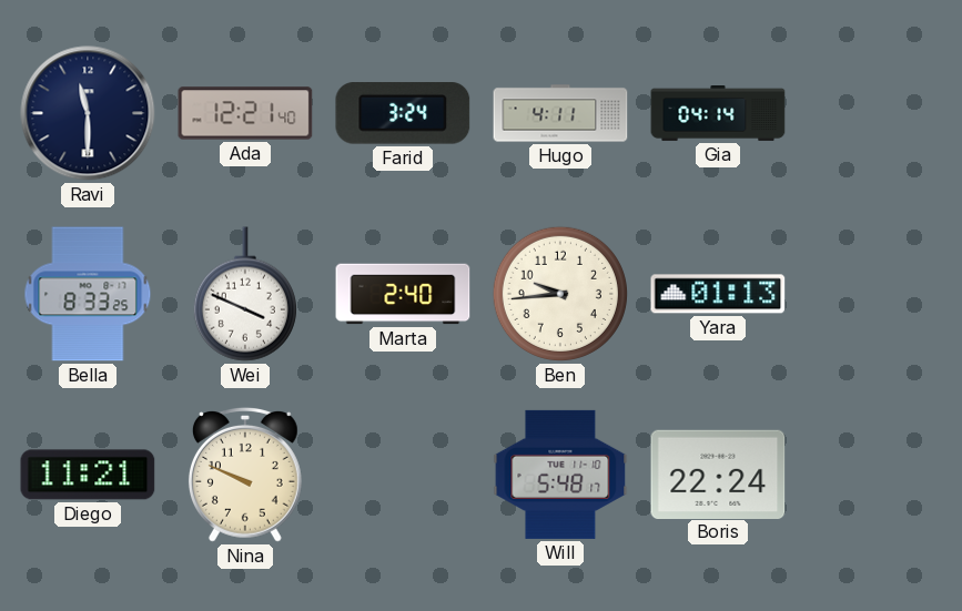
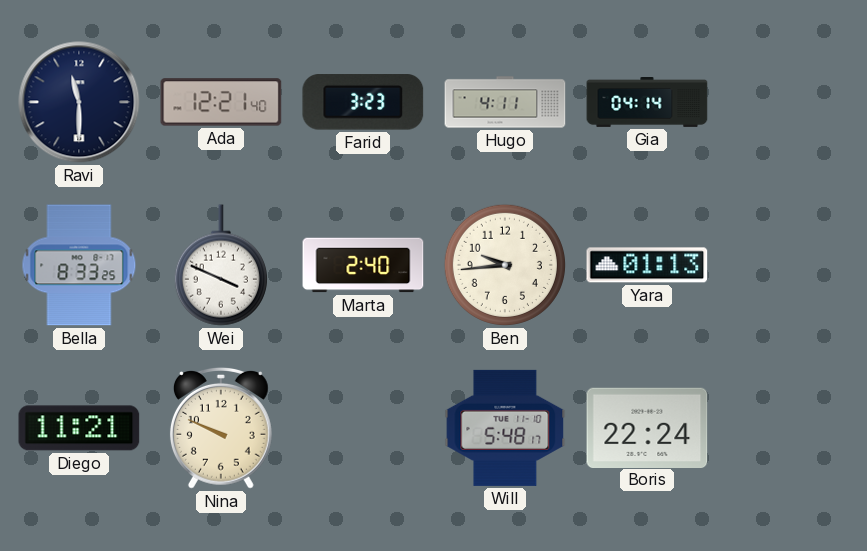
Farid: 3:24 -> 3:23 (363, 102)
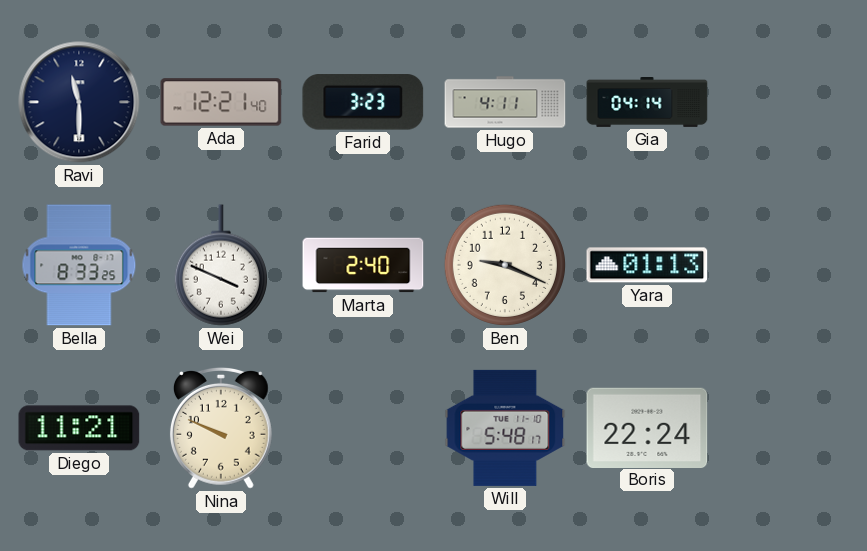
Ben: 9:44 -> 9:19 (505, 265)
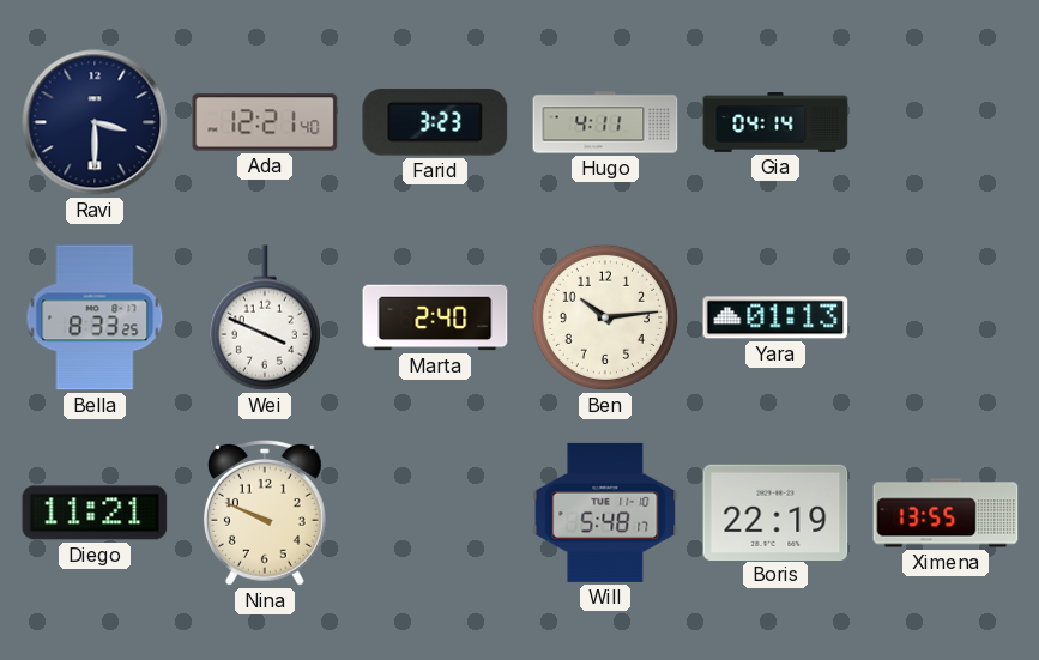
Ravi: 11:30 -> 3:30 (95, 122)
Ben: 9:19 -> 10:14 (605, 317)
Boris: 22:24 -> 22:19 (775, 511)
Ximena: none -> 13:55 (946, 513)
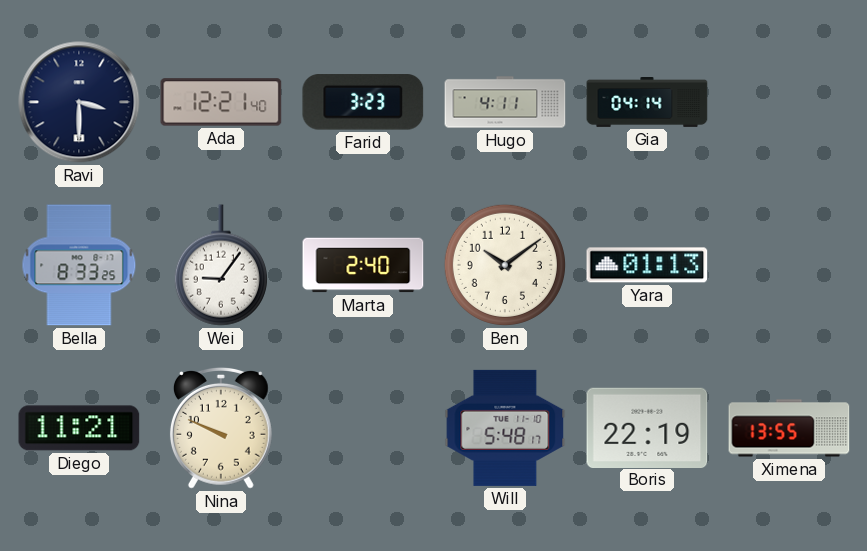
Wei: 3:49 -> 9:06 (221, 265)
Ben: 10:14 -> 10:09 (505, 265)
